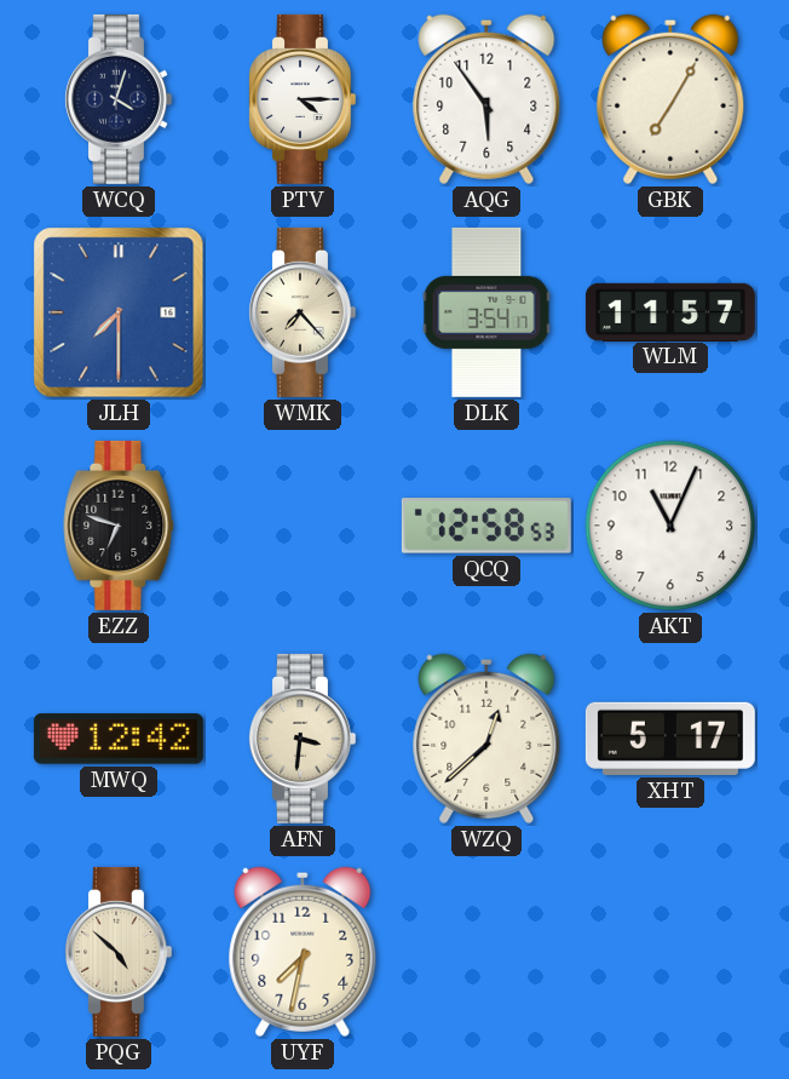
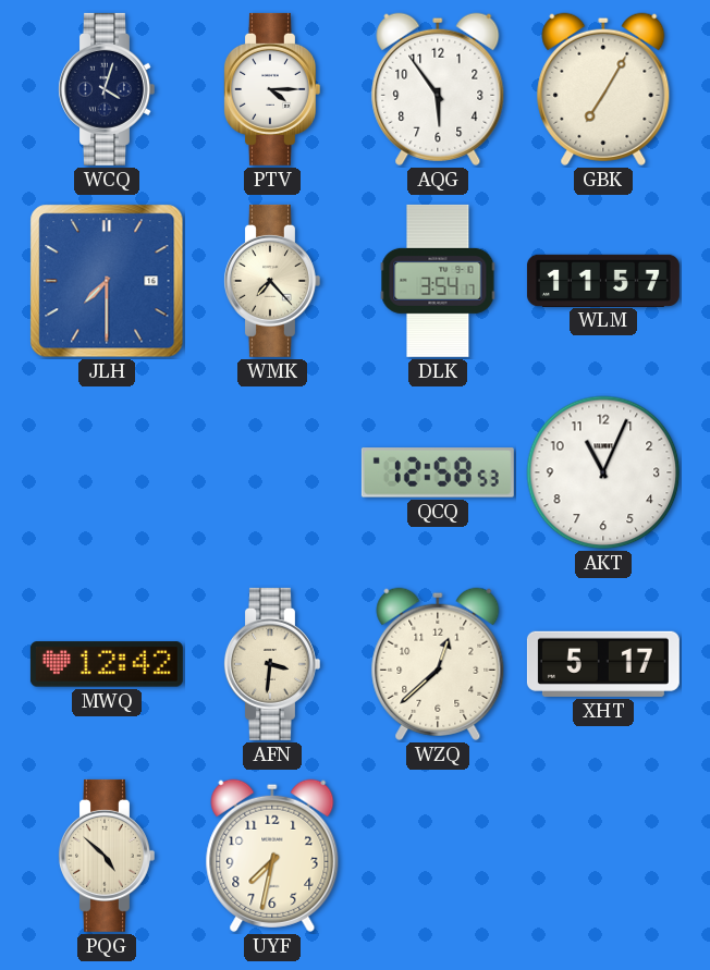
EZZ: 6:48 -> none (119, 526)
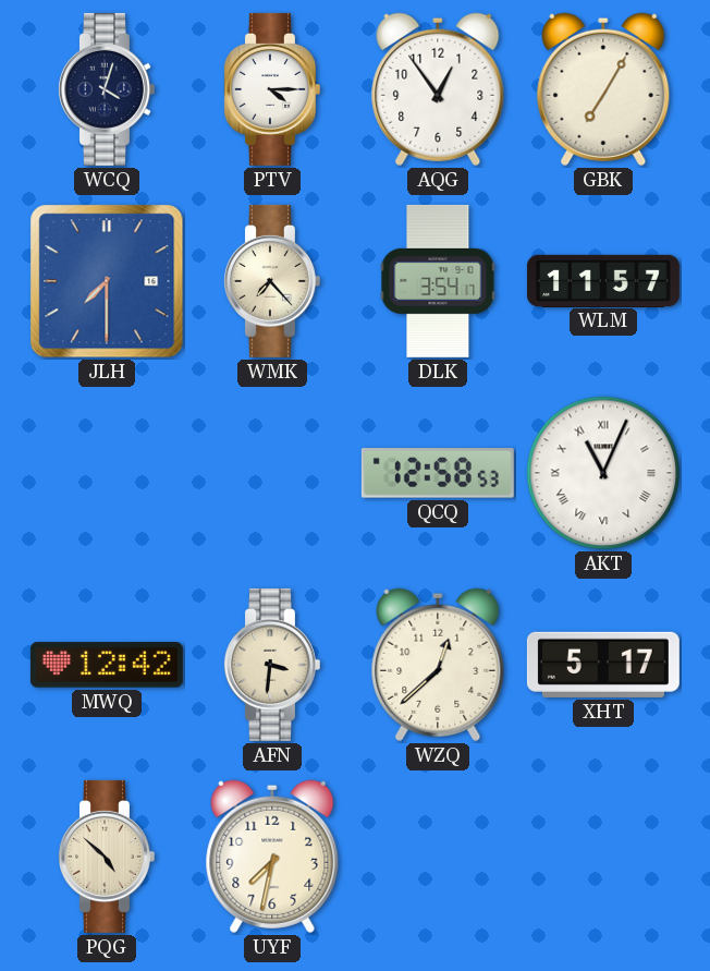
AQG: 5:54 -> 12:54 (438, 89)
AKT numerals: Arabic -> Roman (603, 473)
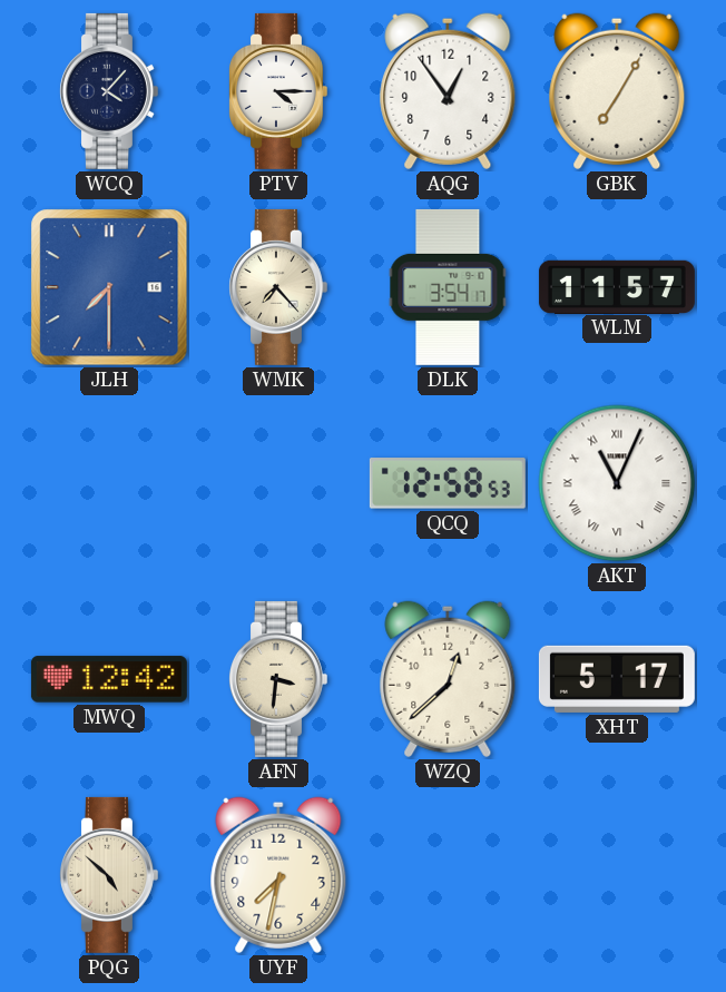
WCQ: 4:03 -> 4:07 (108, 91)
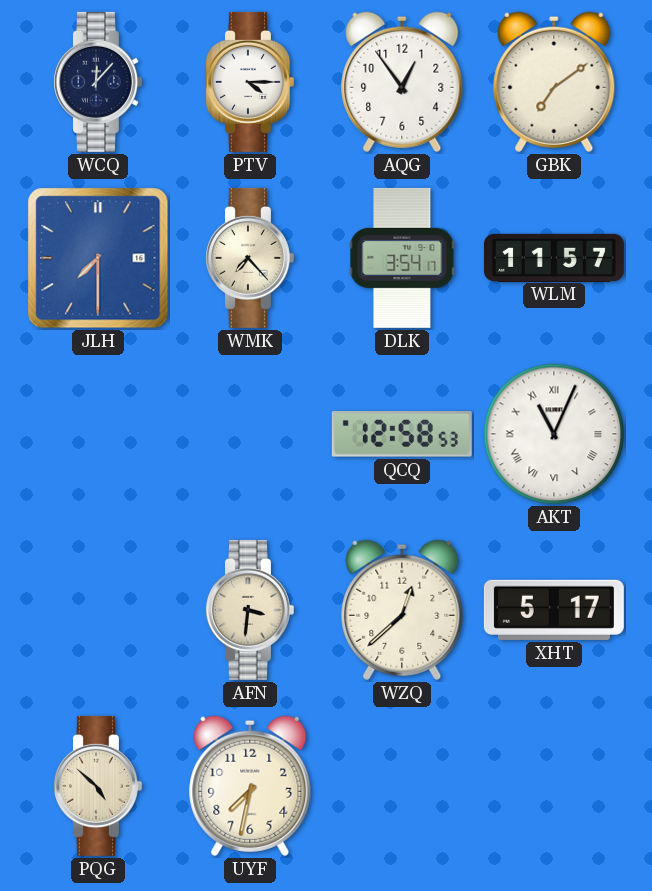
WCQ: 4:07 -> 12:07 (97, 82)
GBK: 7:05 -> 7:09 (554, 82)
MWQ: 12:42 -> none (109, 679)
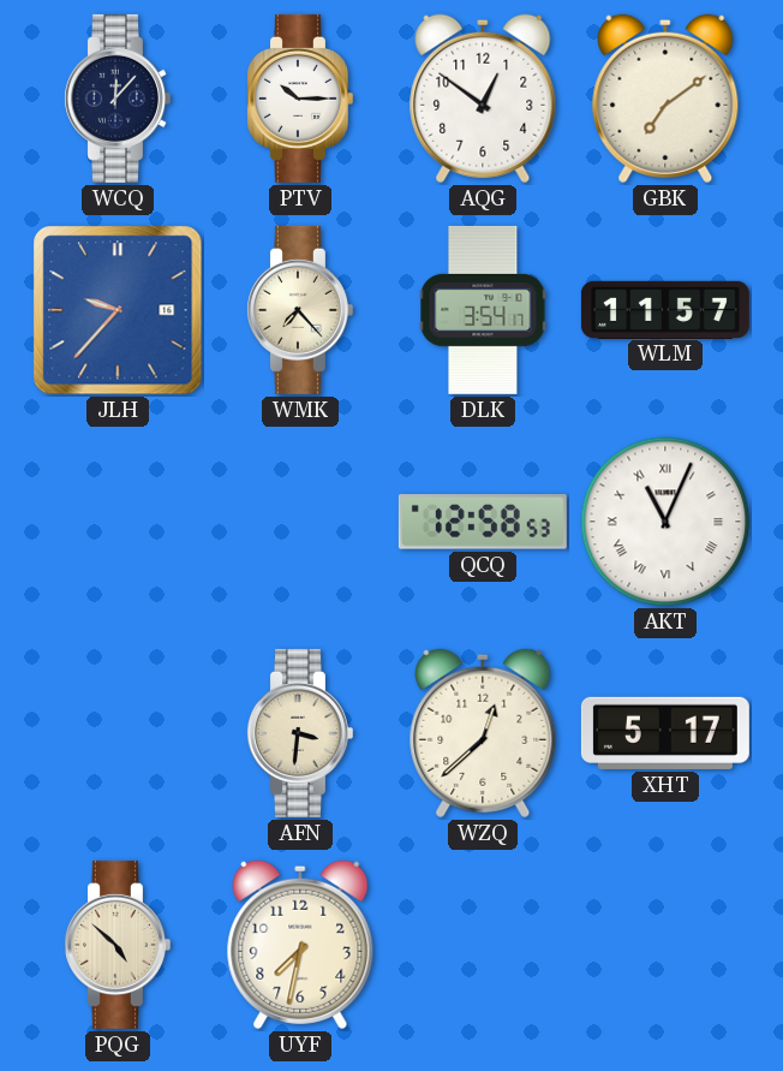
PTV: 4:15 -> 10:15 (299, 99)
AQG: 12:54 -> 12:51 (483, 99)
JLH: 7:30 -> 9:37 (118, 310)
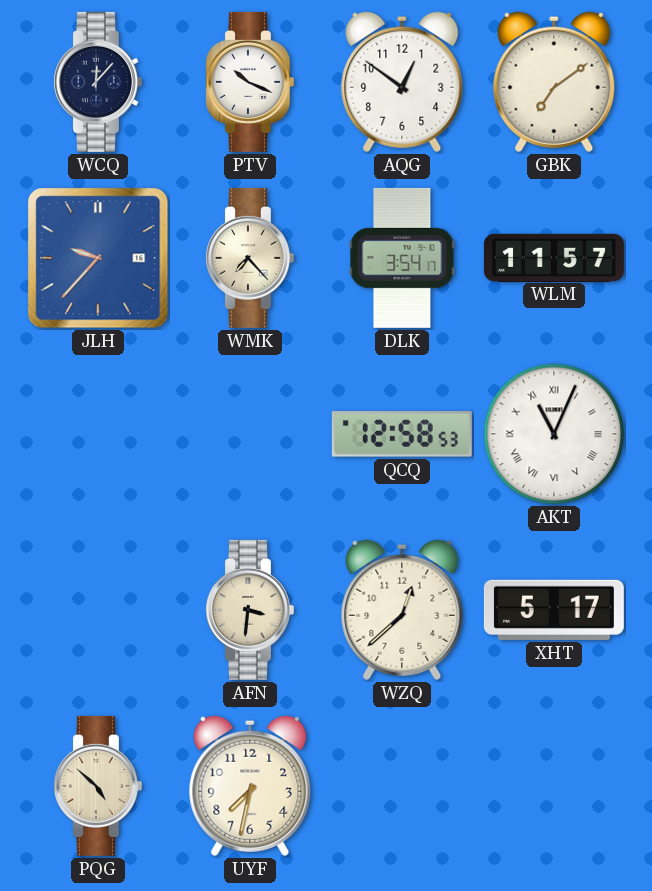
PTV: 10:15 -> 10:19 (249, 82)
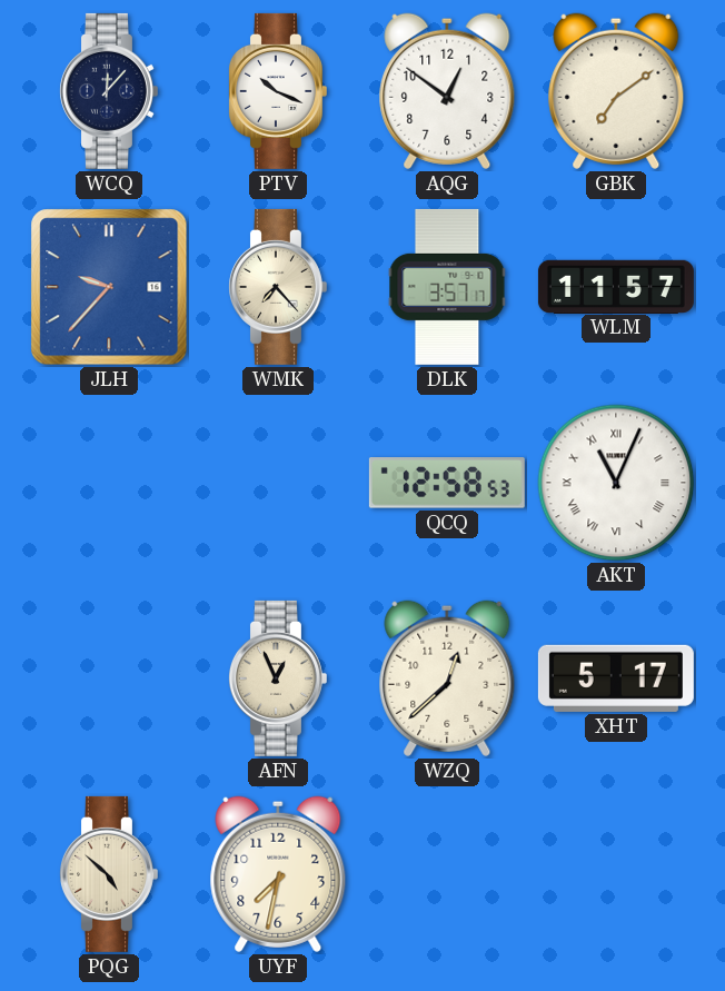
DLK: 3:54 -> 3:57 (447, 287)
AFN: 3:31 -> 12:56 (277, 678)
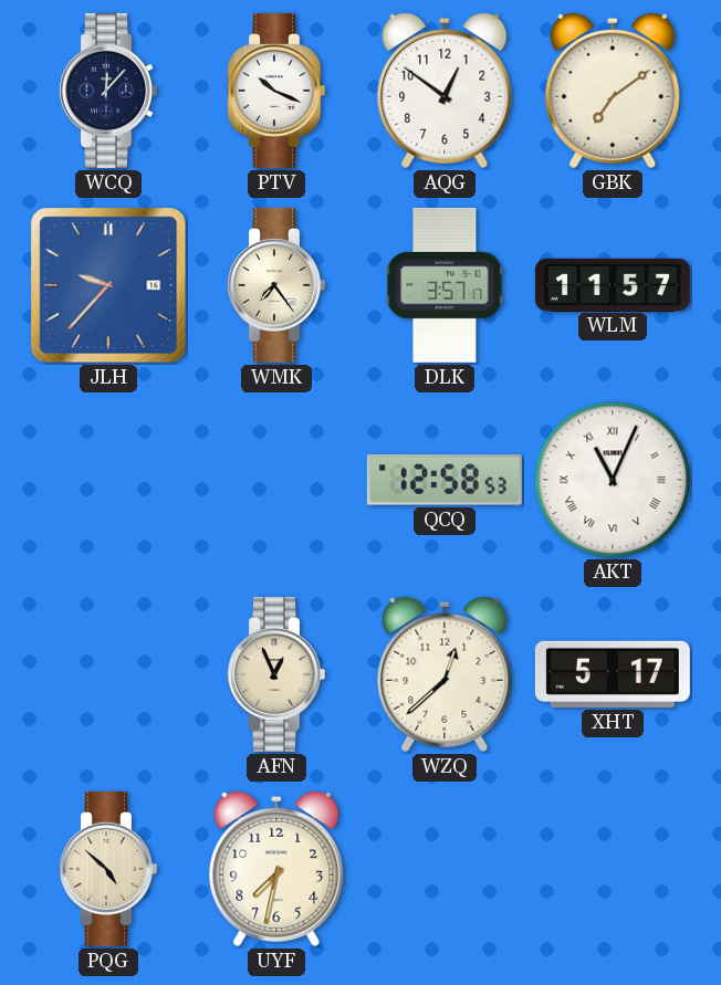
WMK: 7:23 -> 7:24 (275, 285)
